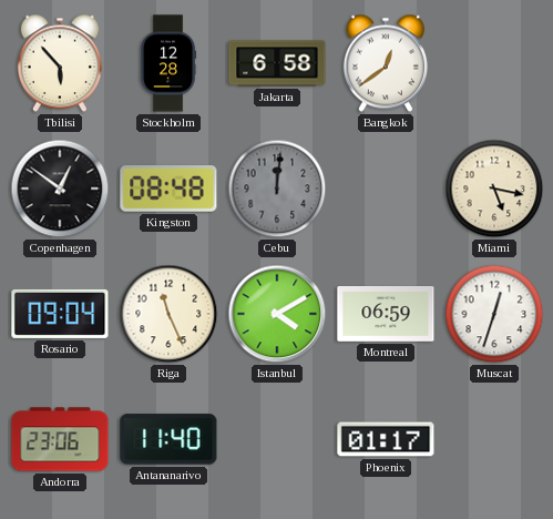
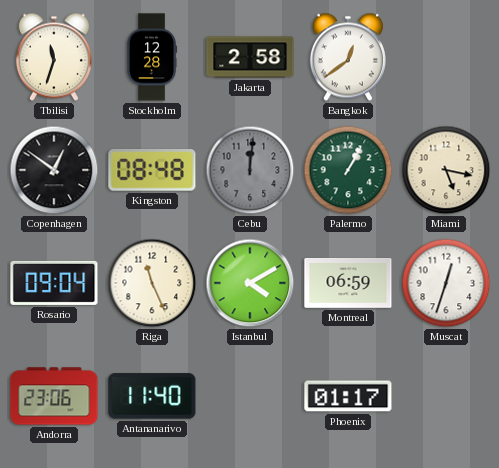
Tbilisi: 5:53 -> 11:33 (54, 57)
Jakarta: 6:58 -> 2:58 (250, 57)
Palermo: none -> 1:05 (348, 170)
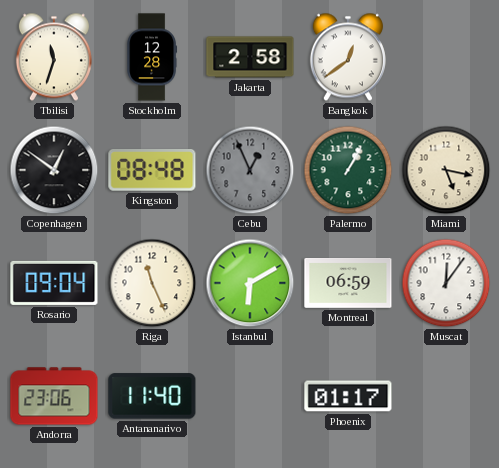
Cebu: 12:01 -> 12:56 (250, 170)
Istanbul: 4:10 -> 6:10 (250, 283)
Muscat: 12:33 -> 12:06 (446, 283)
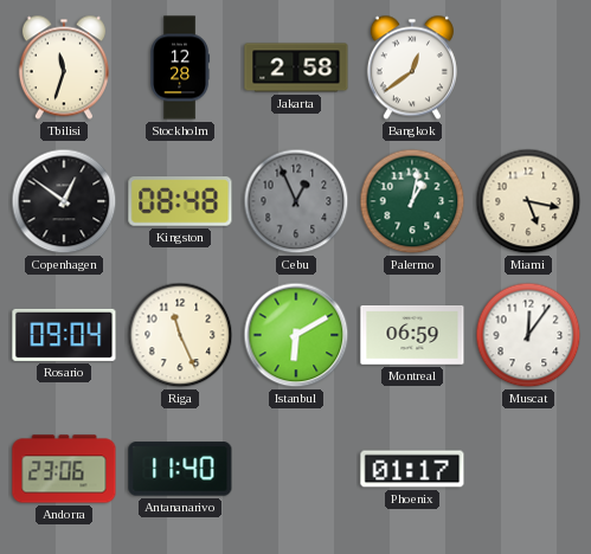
Palermo: 1:05 -> 1:02 (412, 201)
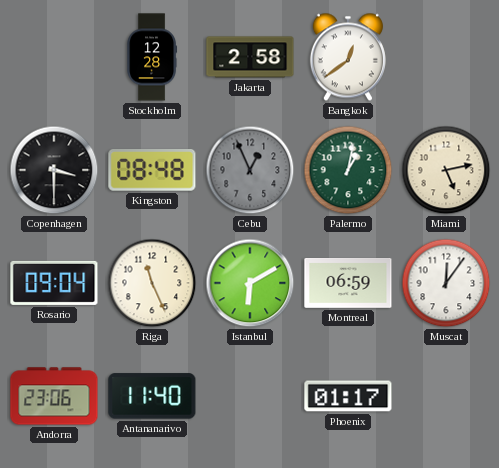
Tbilisi: 11:33 -> none (64, 67)
Copenhagen: 12:51 -> 3:30 (54, 170)
Miami: 5:17 -> 5:13 (446, 170)
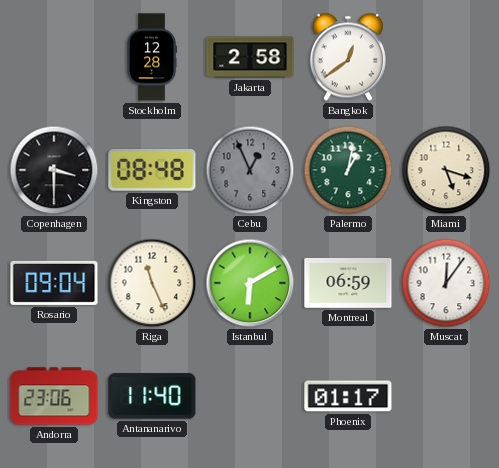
Miami: 5:13 -> 5:18 (446, 170)
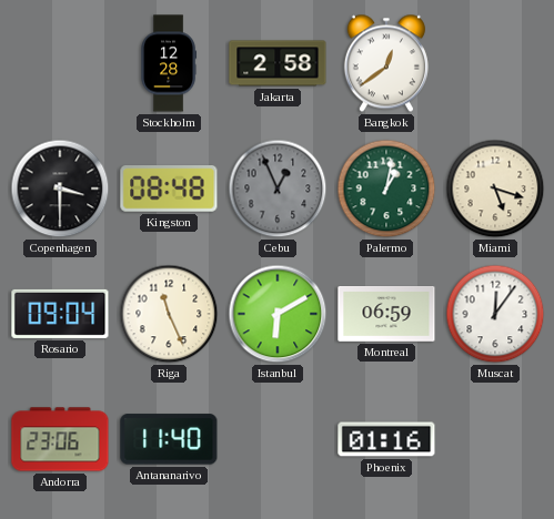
Phoenix: 01:17 -> 01:16 (386, 439)
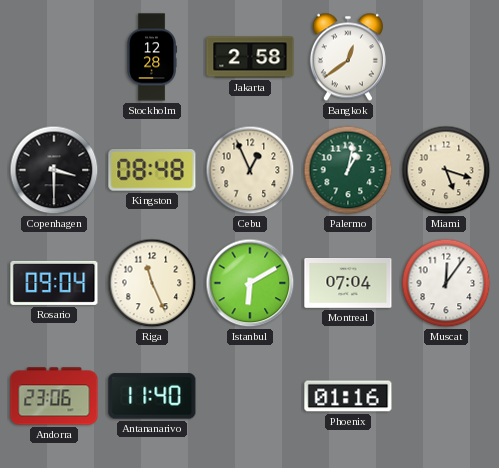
Cebu dial: grey -> cream (250, 170)
Montreal: 06:59 -> 07:04 (348, 284)
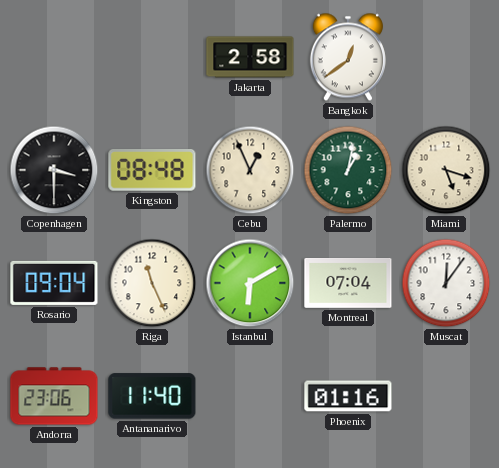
Stockholm: 12:28 -> none (152, 57)
